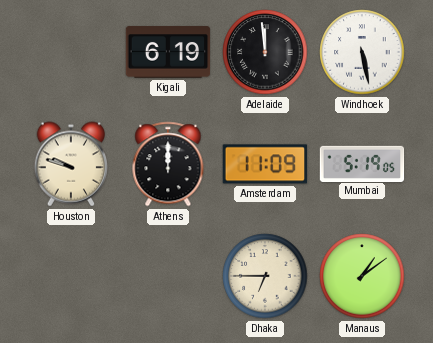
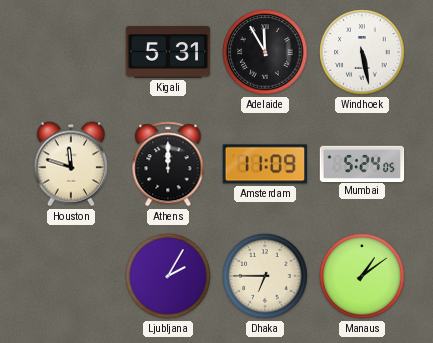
Kigali: 6:19 -> 5:31 (168, 52)
Adelaide: 11:59 -> 11:55 (265, 52)
Houston: 9:48 -> 11:48 (71, 164)
Mumbai: 5:19 -> 5:24 (362, 163)
Ljubljana: none -> 2:05 (168, 276)
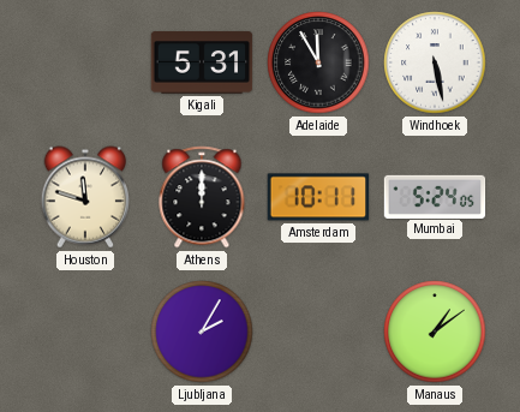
Amsterdam: 11:09 -> 10:11 (318, 197)
Dhaka: 6:45 -> none (265, 276)
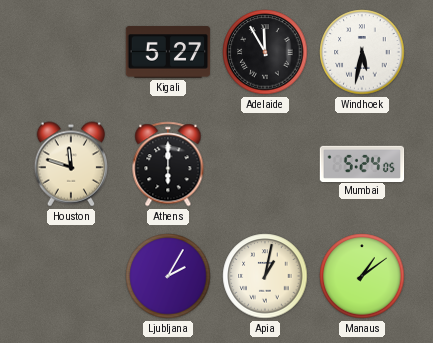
Kigali: 5:31 -> 5:27 (168, 52)
Windhoek: 5:28 -> 5:32 (362, 52)
Athens: 12:00 -> 6:00 (168, 164)
Amsterdam: 10:11 -> none (318, 197)
Apia: none -> 1:02 (265, 276)
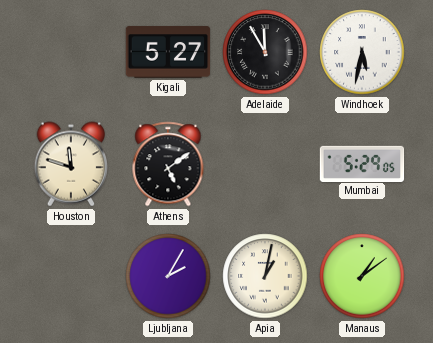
Athens: 6:00 -> 5:09 (168, 164)
Mumbai: 5:24 -> 5:29 (362, 163)
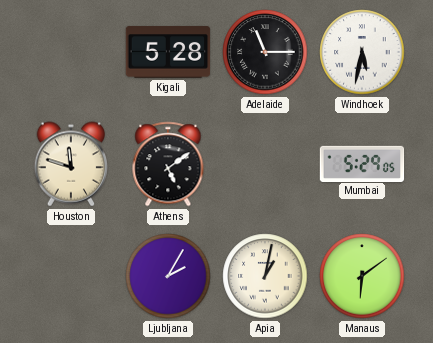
Kigali: 5:27 -> 5:28 (168, 52)
Adelaide: 11:55 -> 11:15 (265, 52)
Manaus: 1:09 -> 6:09 (362, 276)
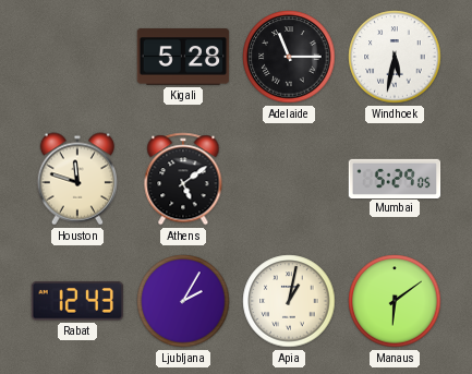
Rabat: none -> 12:43 (76, 301)
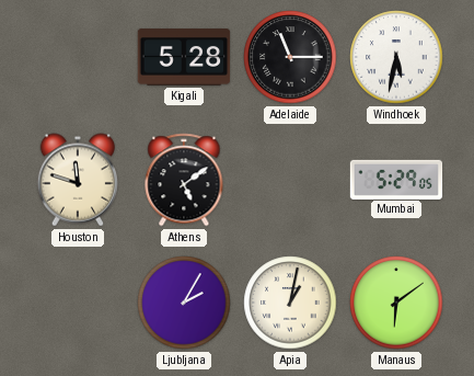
Rabat: 12:43 -> none (76, 301)
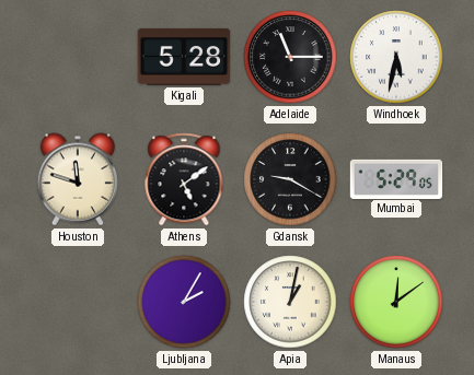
Gdansk: none -> 9:20 (290, 179)
Manaus: 6:09 -> 12:09 (396, 302)
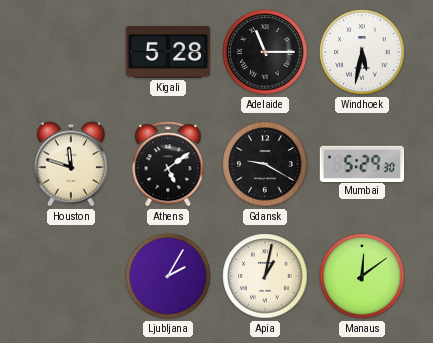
Mumbai: 5:29:05 -> 5:29:30 (362, 163)
